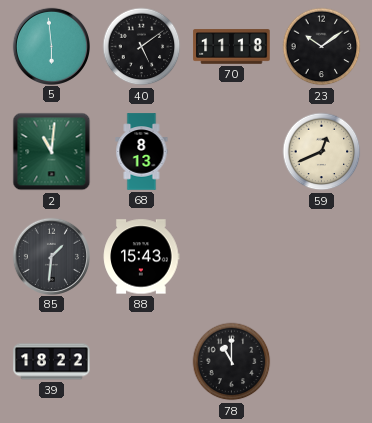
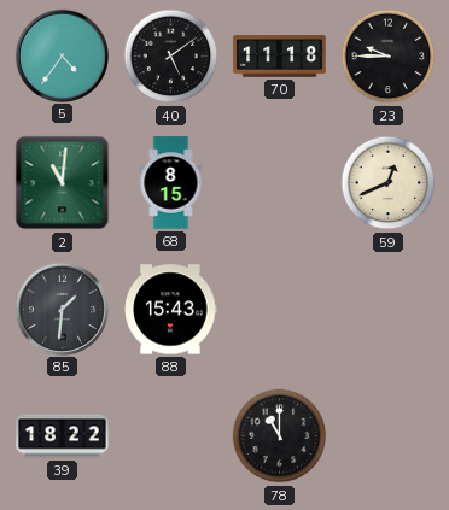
5: 5:59 -> 4:36 (62, 55)
23: 10:09 -> 9:45 (389, 57)
68: 8:13 -> 8:15 (171, 183)
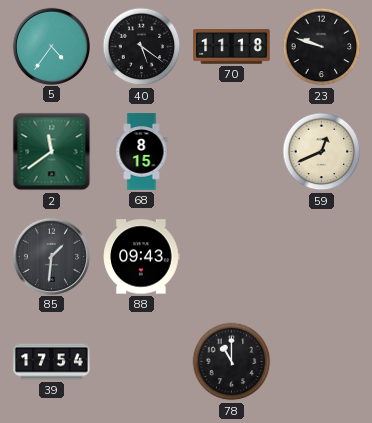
40: 5:09 -> 5:21 (142, 47)
23: 9:45 -> 9:48 (322, 47)
2: 11:01 -> 11:39 (52, 152)
88: 15:43 -> 09:43 (142, 257)
39: 18:22 -> 17:54 (52, 362)
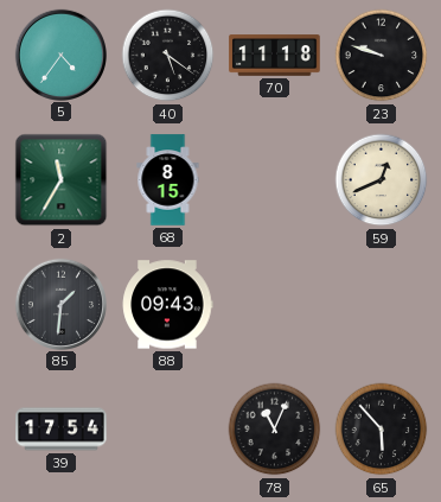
2: 11:39 -> 11:35 (62, 180)
78: 11:00 -> 11:04 (275, 430)
65: none -> 5:53 (382, 430)
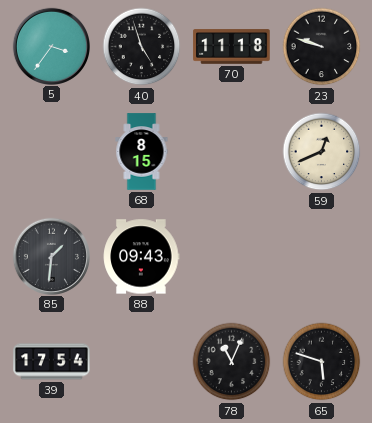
5: 4:36 -> 3:36 (51, 46)
40: 5:21 -> 4:57 (142, 47)
2: 11:35 -> none (62, 180)
65: 5:53 -> 5:48 (322, 362)
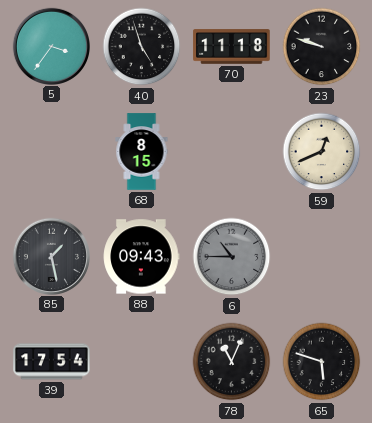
85: 1:31 -> 1:28 (51, 256)
6: none -> 10:45 (232, 257)
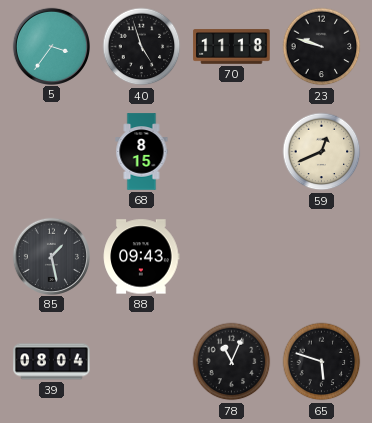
6: 10:45 -> none (232, 257)
39: 17:54 -> 08:04 (52, 362)
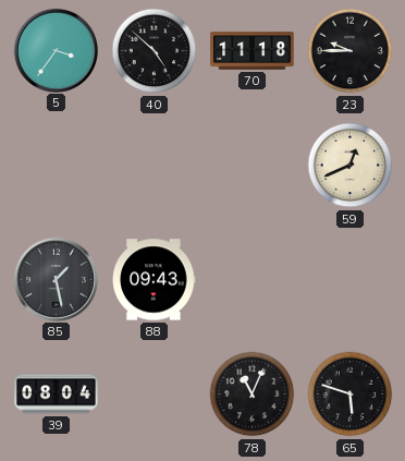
40: 4:57 -> 4:52 (155, 51)
23: 9:48 -> 9:45 (351, 51)
68: 8:15 -> none (142, 152)
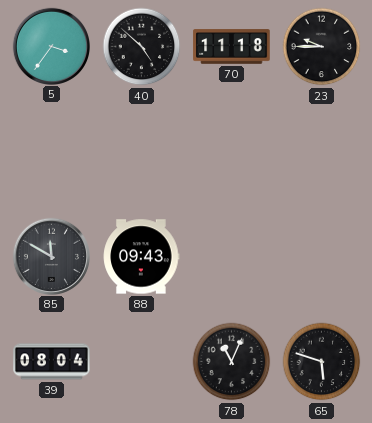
59: 12:41 -> none (351, 166)
85: 1:28 -> 11:50 (51, 256)
